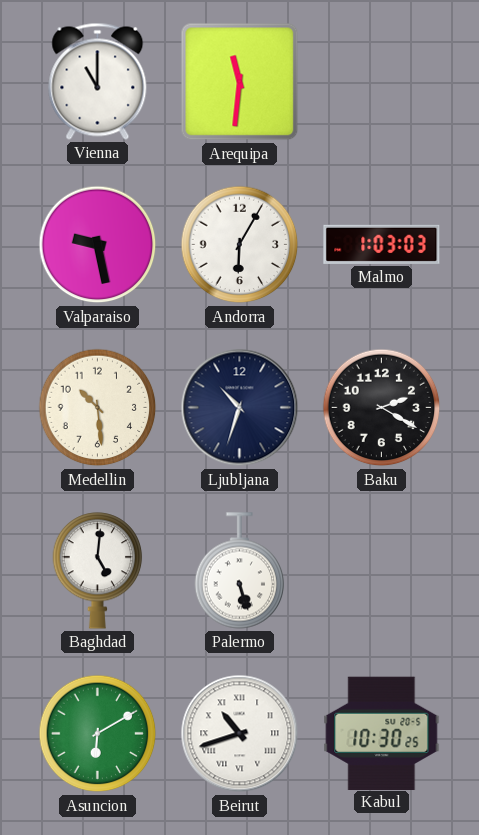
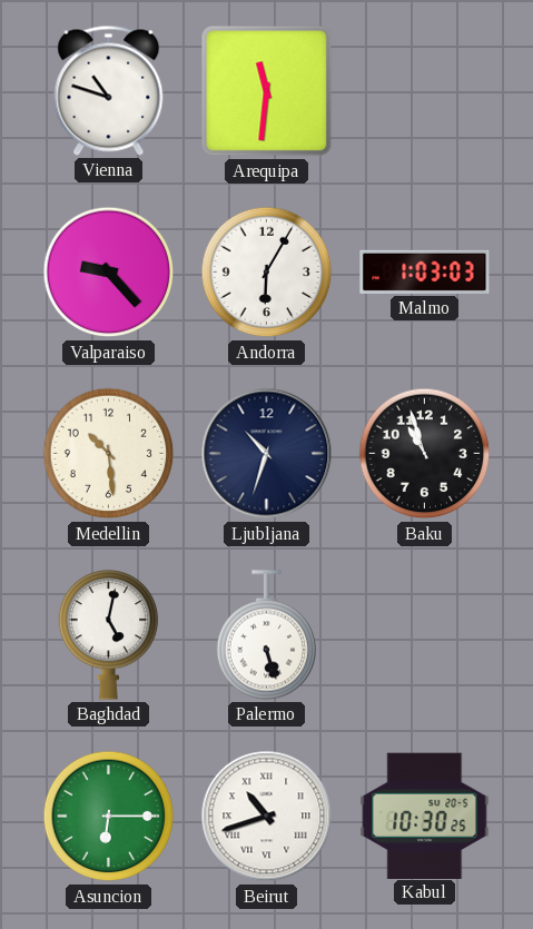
Vienna: 11:00 -> 10:48 (109, 90)
Valparaiso: 9:28 -> 9:23 (109, 273)
Baku: 2:20 -> 10:57 (425, 454)
Baghdad: 5:01 -> 5:02 (109, 635)
Asuncion: 6:10 -> 6:15 (109, 817)
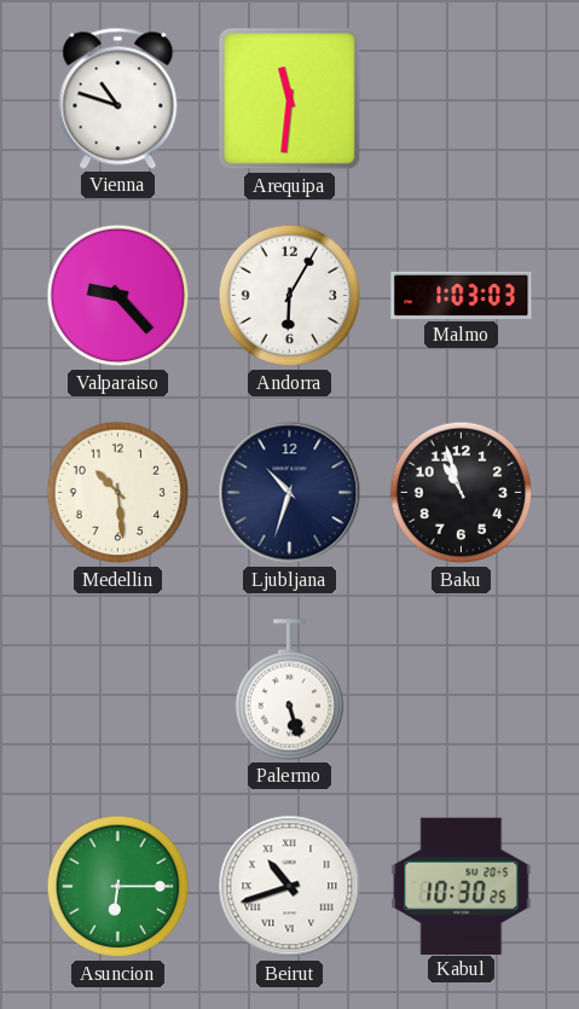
Baghdad: 5:02 -> none (109, 635)
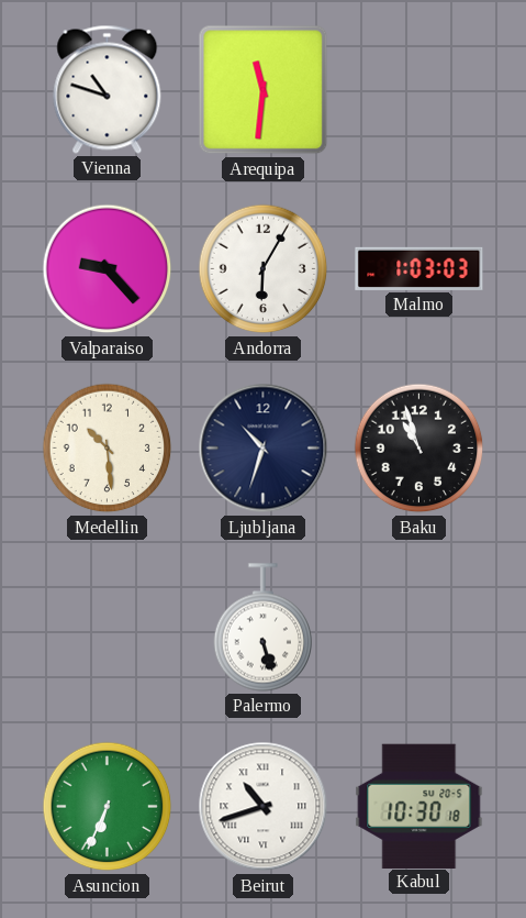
Asuncion: 6:15 -> 6:34 (108, 807)
Kabul: 10:30:25 -> 10:30:18 (419, 806)
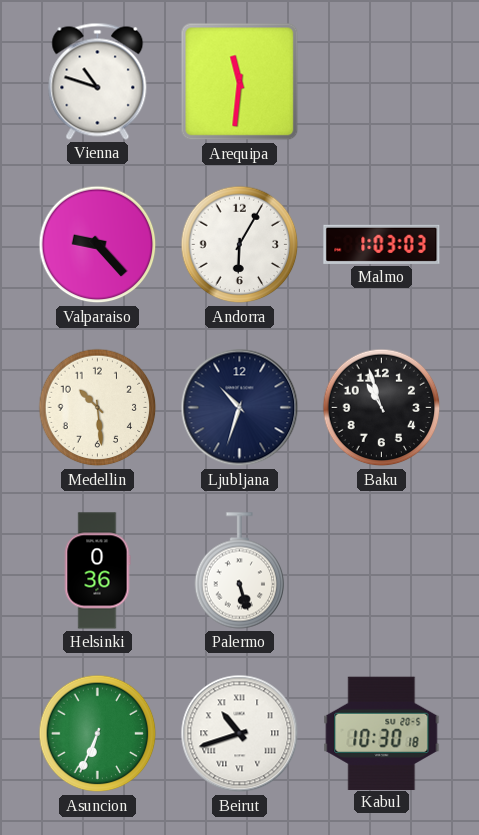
Helsinki: none -> 0:36 (97, 571)
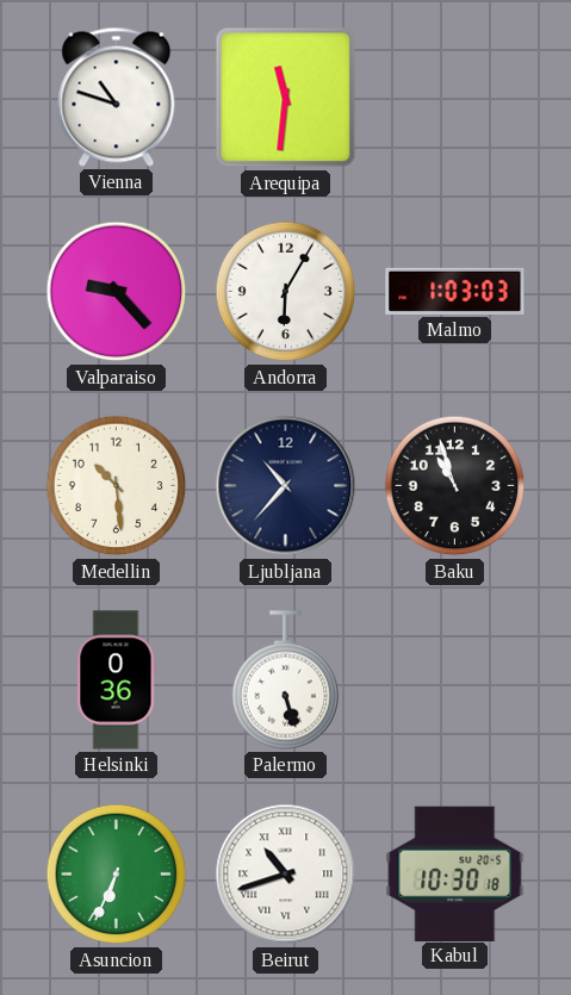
Ljubljana: 10:33 -> 10:37 (286, 486)
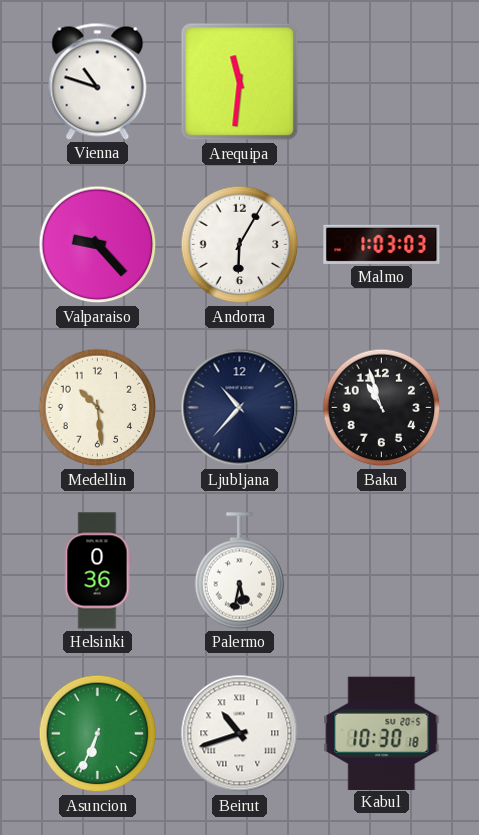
Palermo: 5:27 -> 5:32 (240, 571)
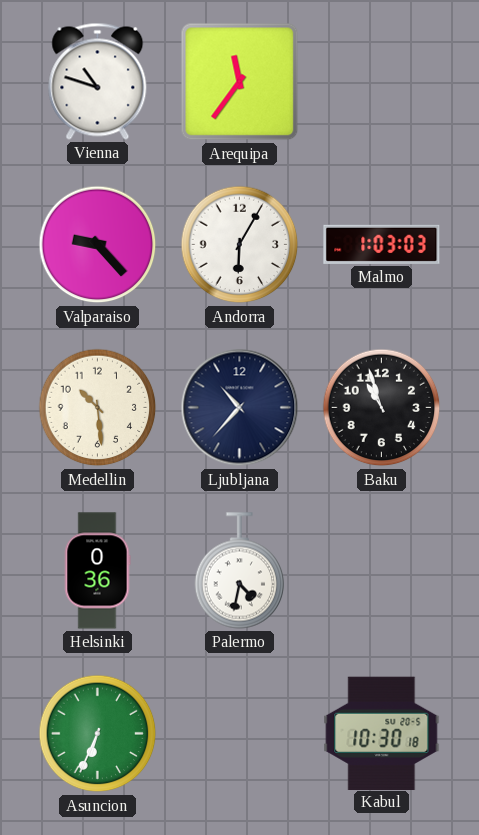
Arequipa: 11:31 -> 11:36 (240, 82)
Palermo: 5:32 -> 4:32 (240, 571)
Beirut: 10:42 -> none (240, 734)
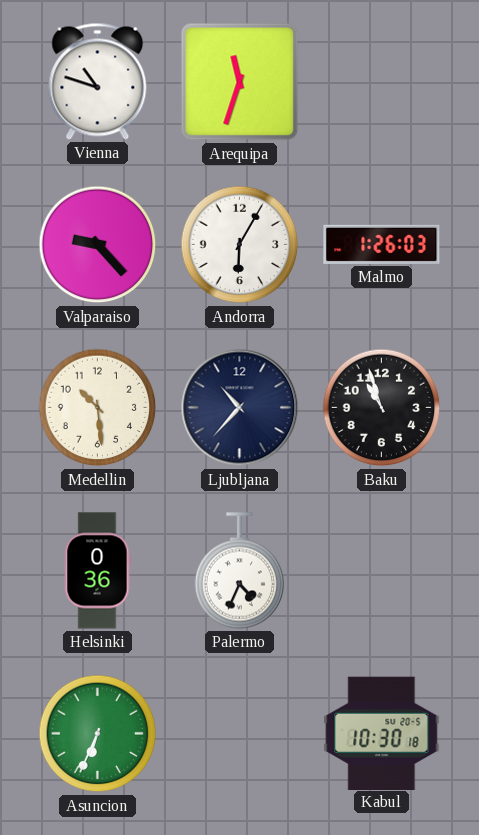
Arequipa: 11:36 -> 11:33 (240, 82)
Malmo: 1:03 -> 1:26 (382, 244)
Palermo: 4:32 -> 4:34 (240, 571)
